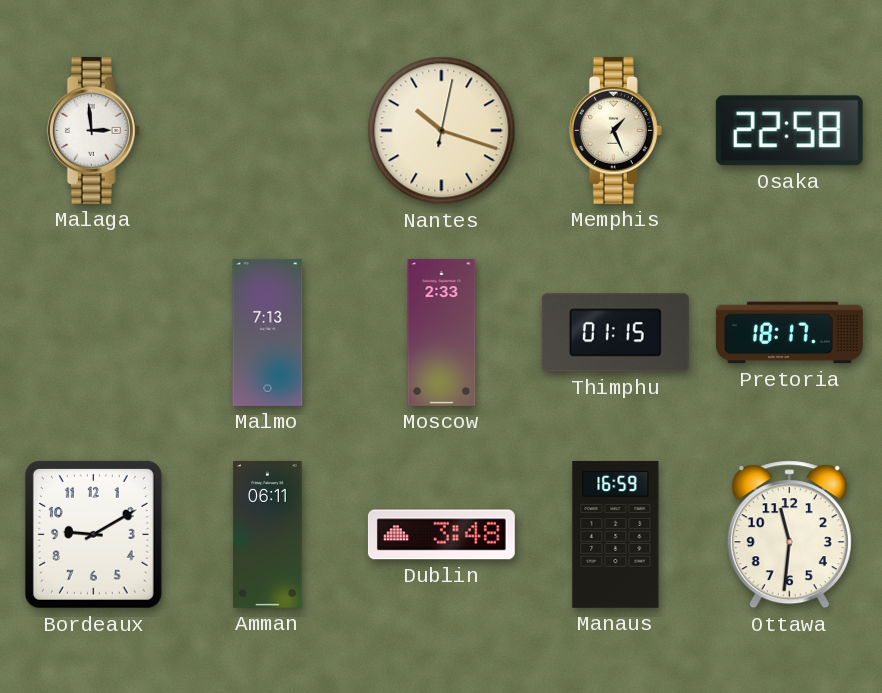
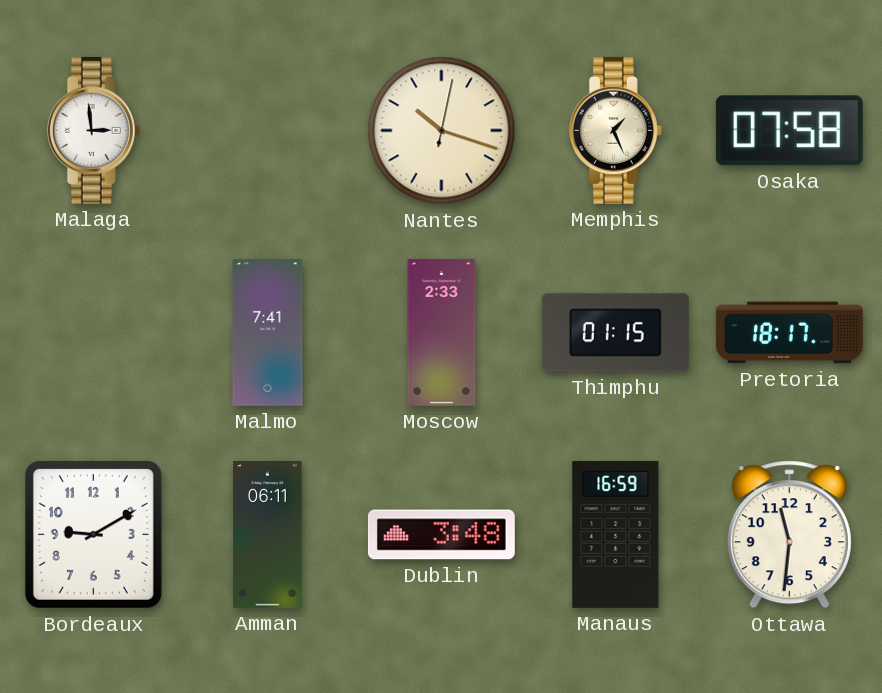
Osaka: 22:58 -> 07:58 (789, 131)
Malmo: 7:13 -> 7:41 (268, 332)
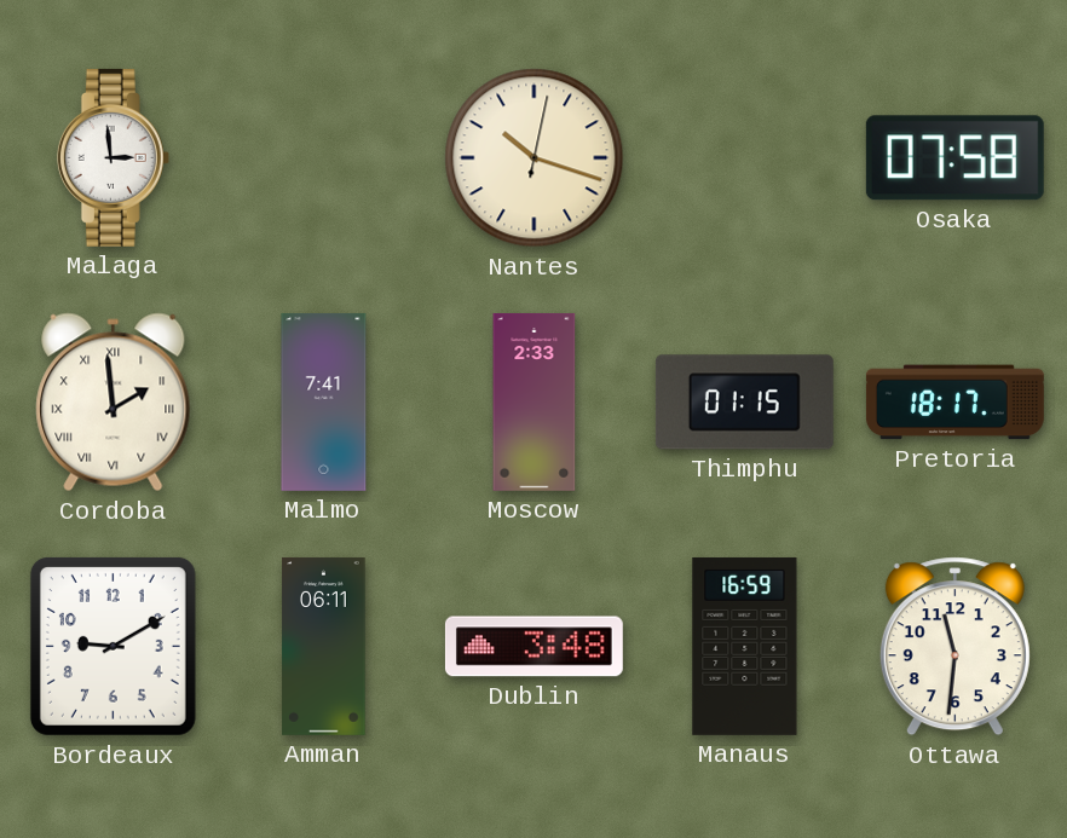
Memphis: 1:26 -> none (615, 130)
Cordoba: none -> 1:59 (114, 403)
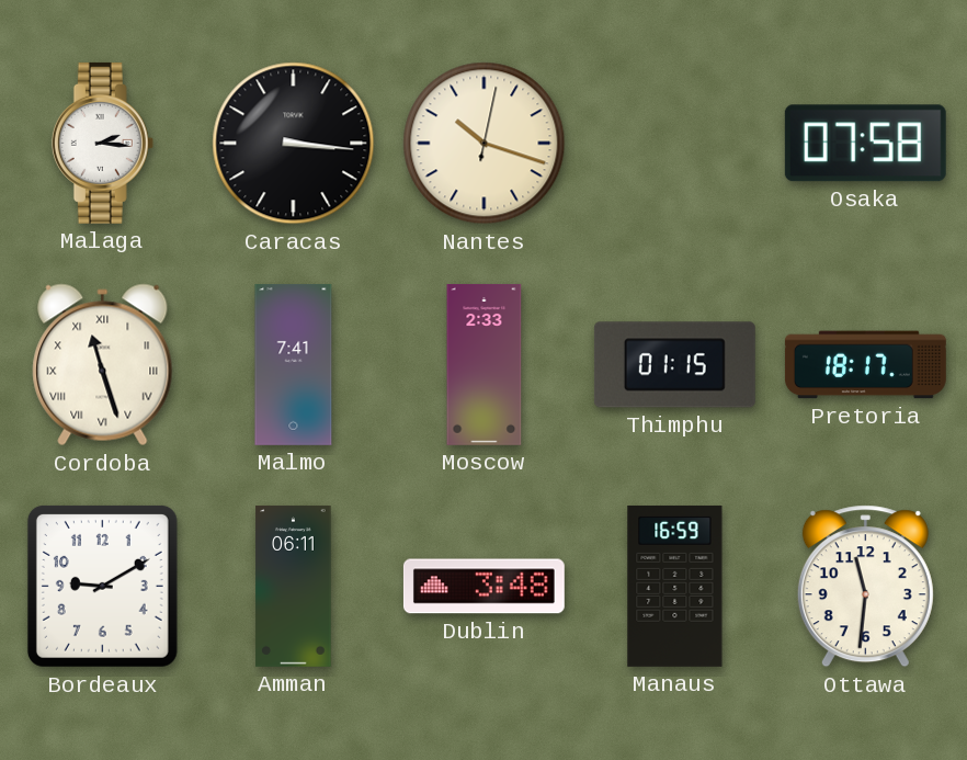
Malaga: 2:59 -> 2:16 (102, 143)
Caracas: none -> 3:16 (294, 144)
Cordoba: 1:59 -> 11:27 (103, 365)
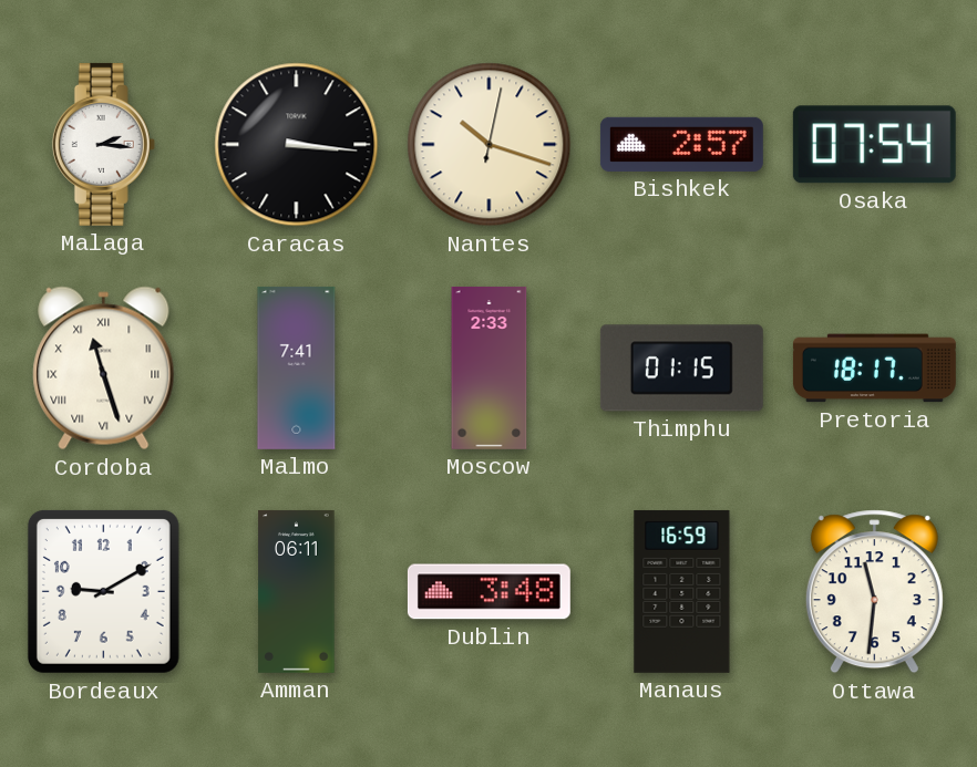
Bishkek: none -> 2:57 (681, 144)
Osaka: 07:58 -> 07:54 (874, 145)
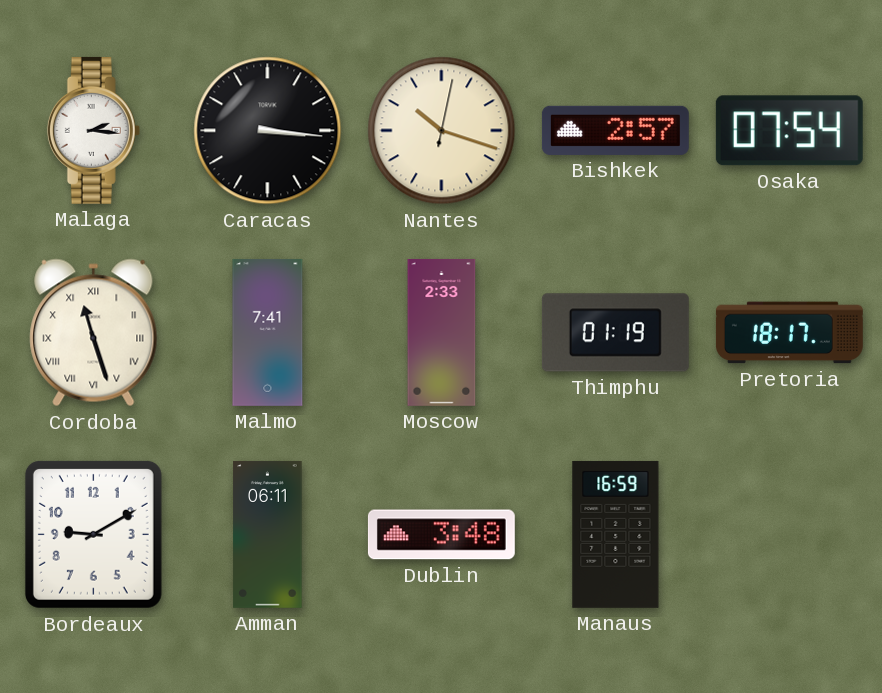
Thimphu: 01:15 -> 01:19 (615, 333)
Ottawa: 11:31 -> none (874, 592)
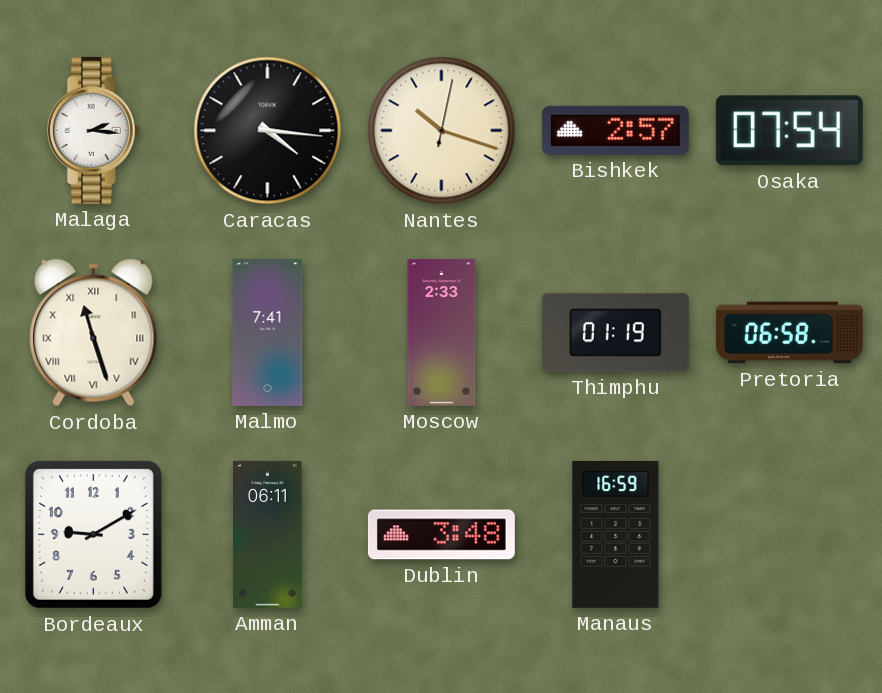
Caracas: 3:16 -> 4:16 (268, 131)
Pretoria: 18:17 -> 06:58 (789, 333)
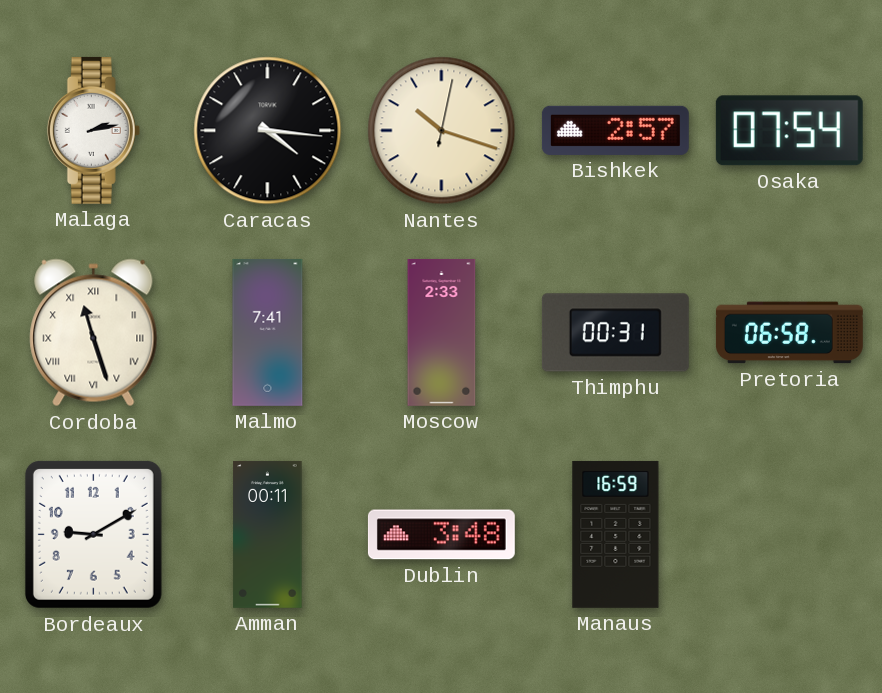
Malaga: 2:16 -> 2:13 (93, 130)
Thimphu: 01:19 -> 00:31 (615, 333)
Amman: 06:11 -> 00:11 (268, 534)
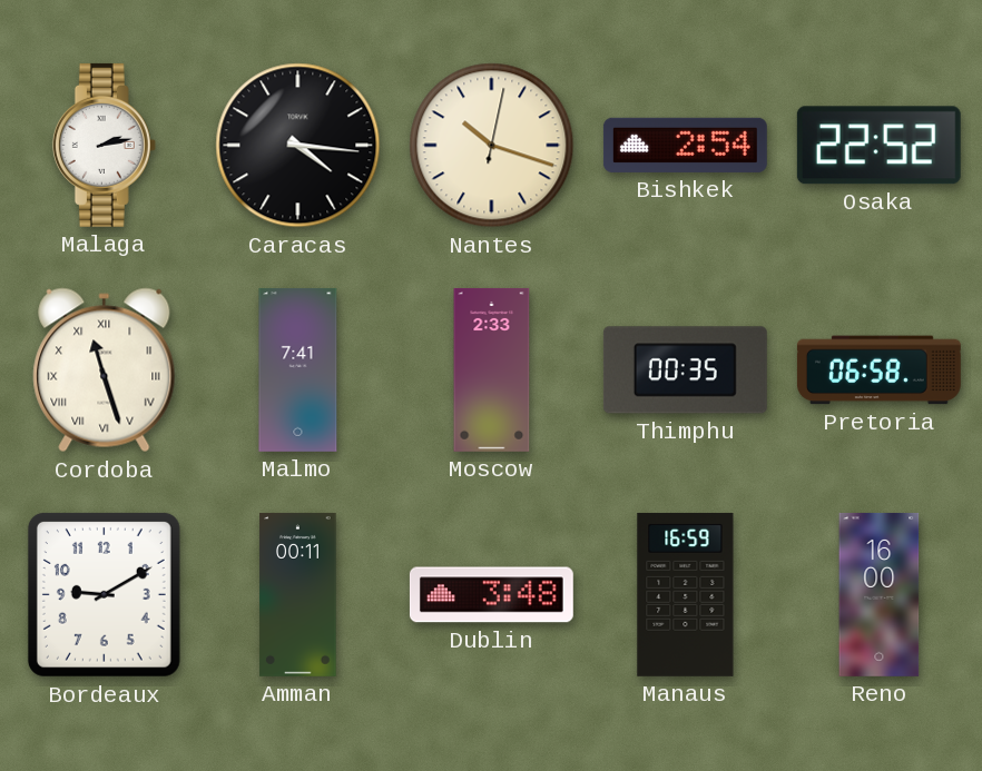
Bishkek: 2:57 -> 2:54 (685, 145)
Osaka: 07:54 -> 22:52 (878, 146)
Thimphu: 00:31 -> 00:35 (685, 370)
Reno: none -> 16:00 (880, 594)
